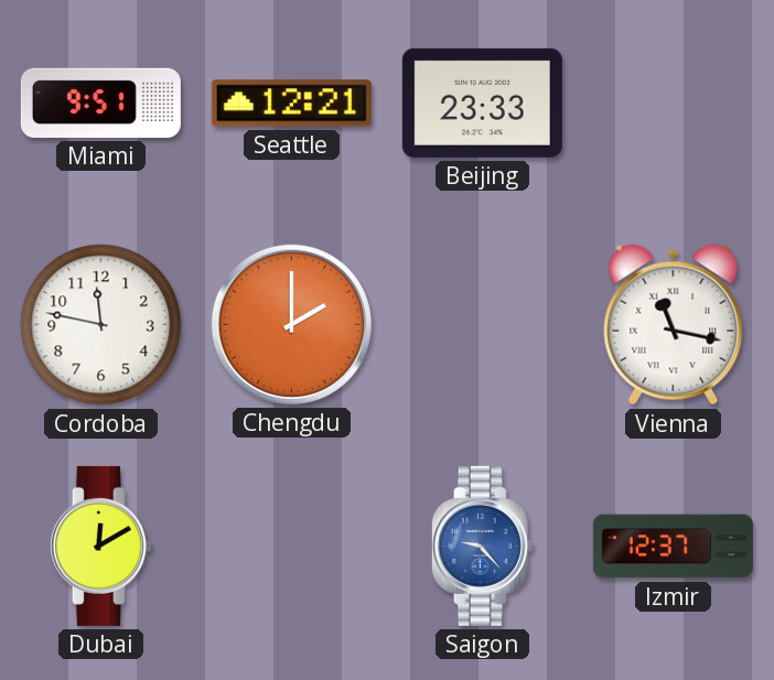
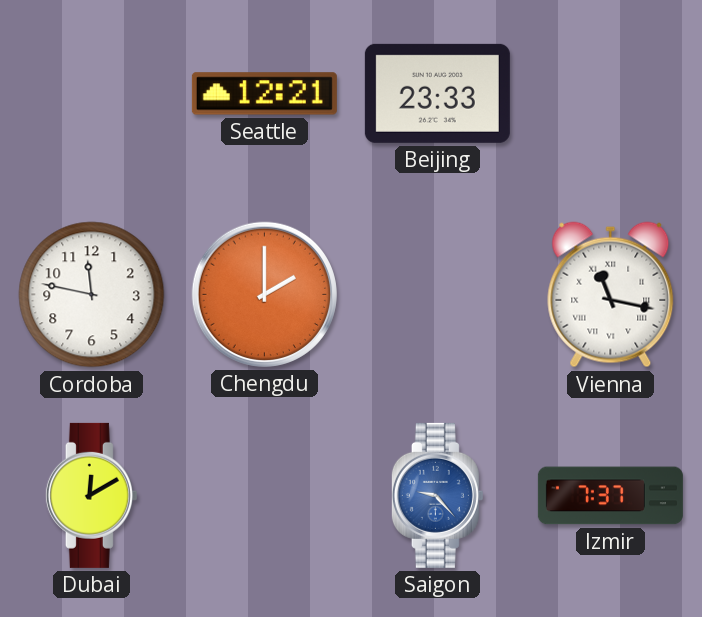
Miami: 9:51 -> none (100, 102)
Izmir: 12:37 -> 7:37 (610, 496)
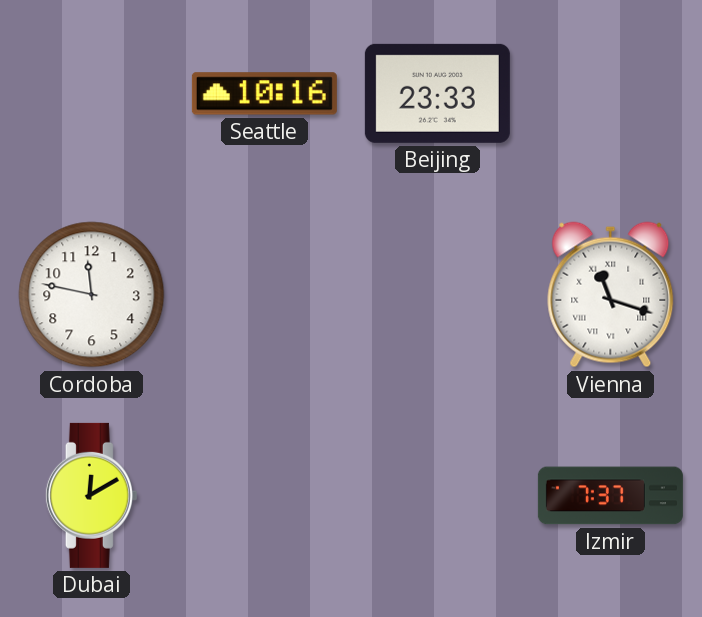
Seattle: 12:21 -> 10:16 (264, 94)
Chengdu: 2:00 -> none (264, 294)
Vienna: 11:17 -> 11:18 (611, 295)
Saigon: 9:23 -> none (437, 495)
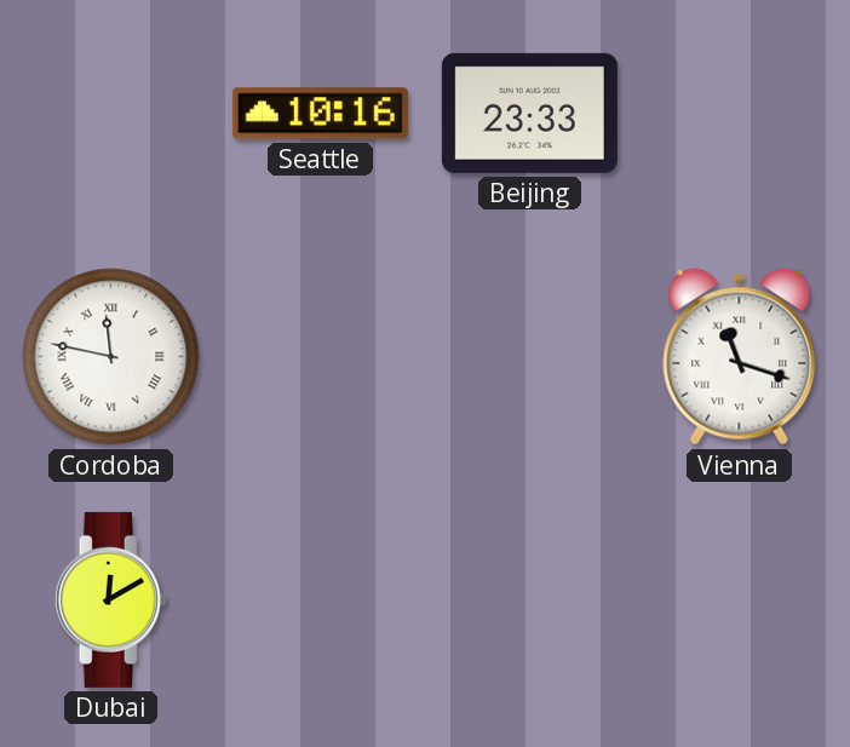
Cordoba numerals: Arabic -> Roman (111, 357)
Izmir: 7:37 -> none (610, 496)
